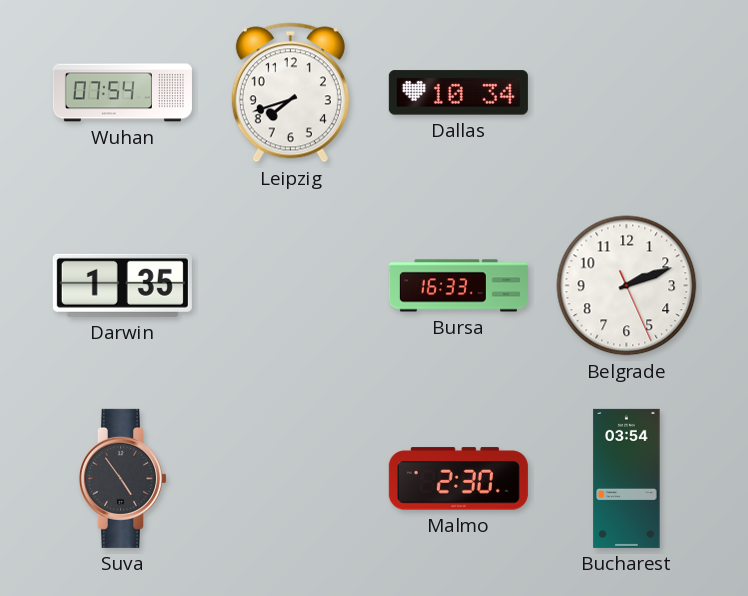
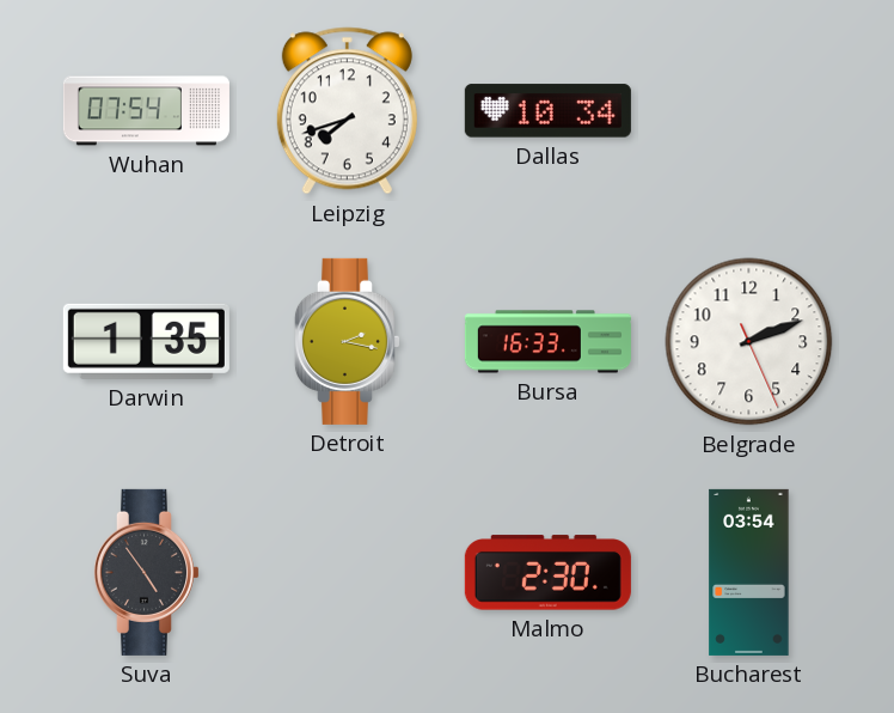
Detroit: none -> 2:17 (347, 341)
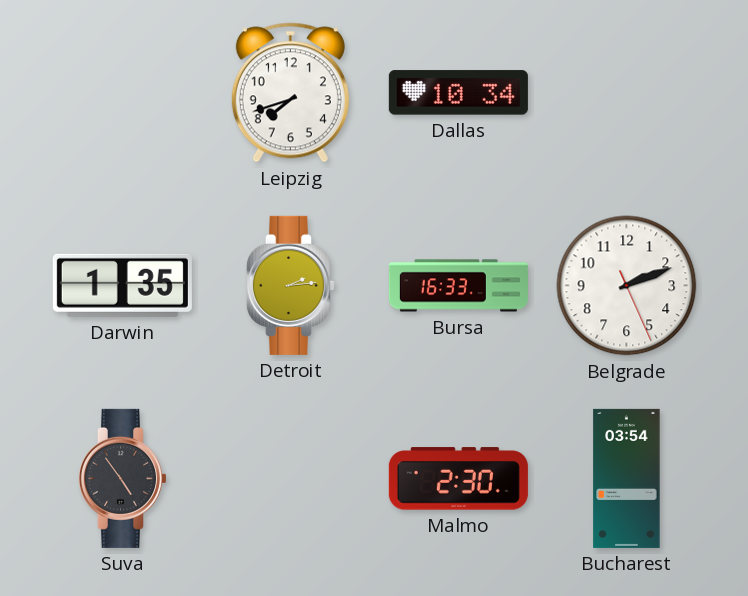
Wuhan: 07:54 -> none (146, 111)
Detroit: 2:17 -> 2:14 (290, 285)
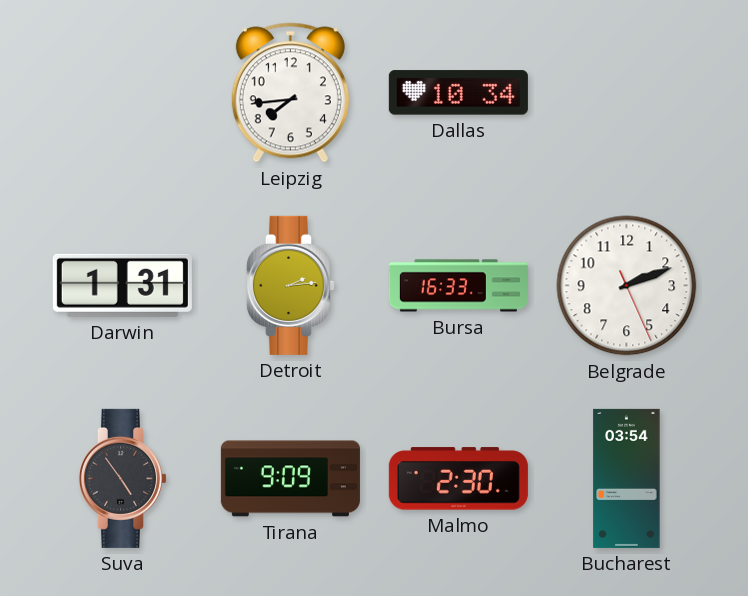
Leipzig: 7:42 -> 7:44 (290, 93)
Darwin: 1:35 -> 1:31 (122, 285)
Tirana: none -> 9:09 (290, 479)
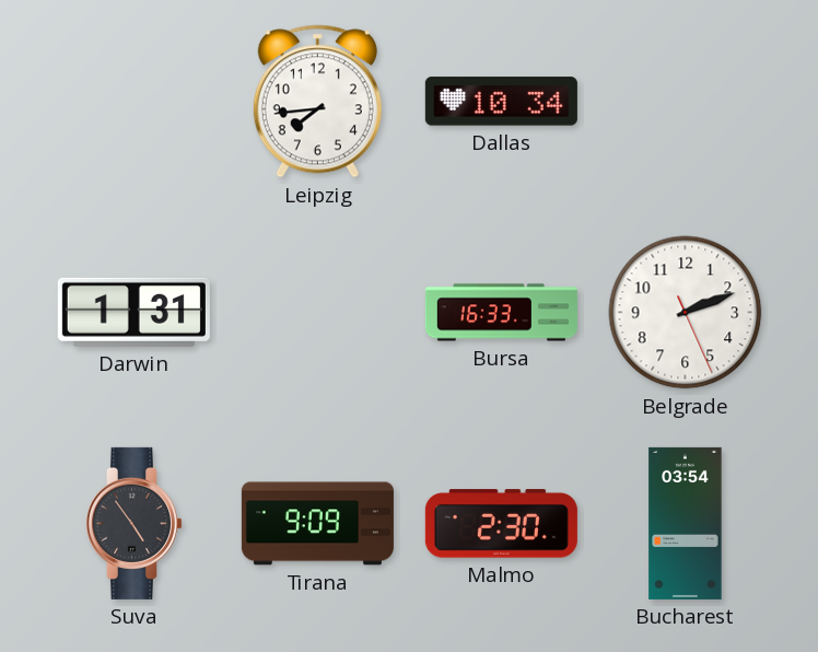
Detroit: 2:14 -> none (290, 285)
